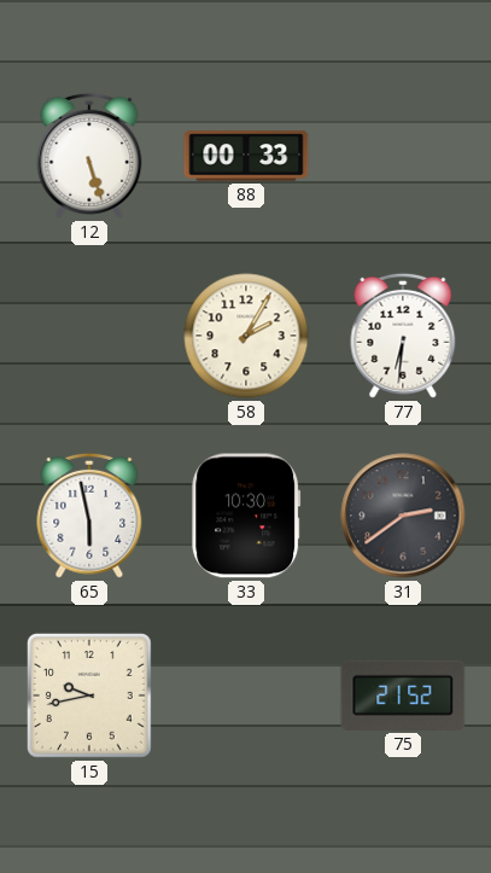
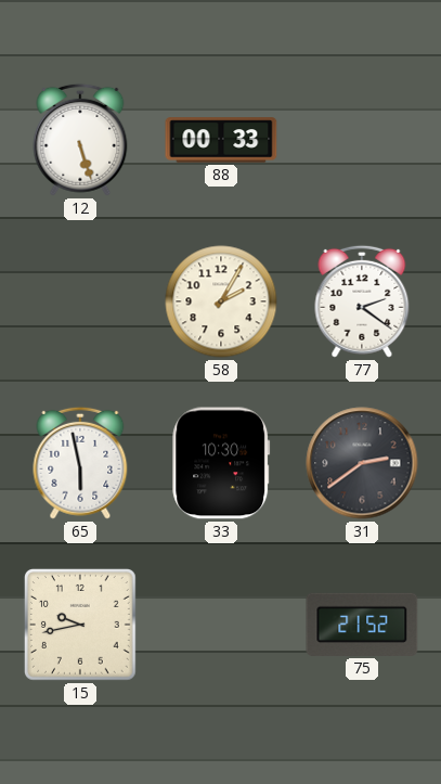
77: 6:31 -> 2:21 (362, 301)
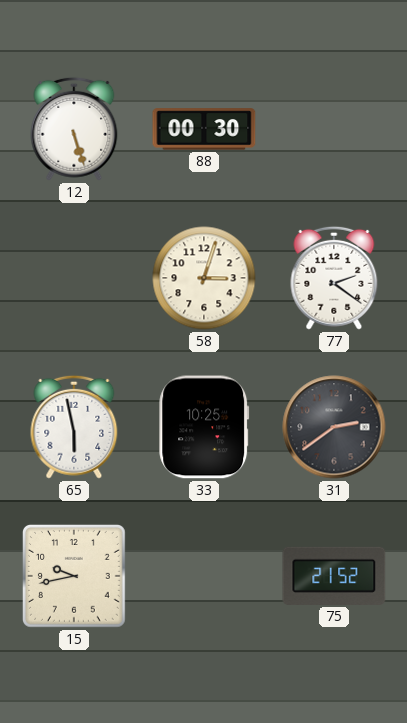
88: 00:33 -> 00:30 (204, 129)
58: 2:05 -> 3:03 (204, 278)
33: 10:30 -> 10:25 (204, 427)
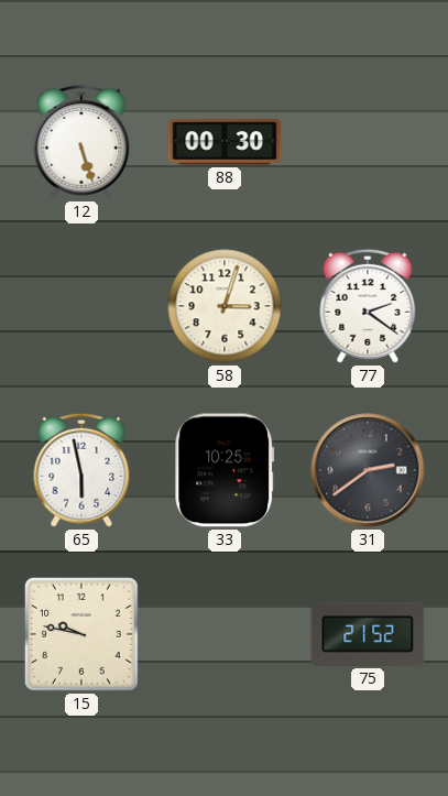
15: 9:43 -> 9:47 (81, 634)
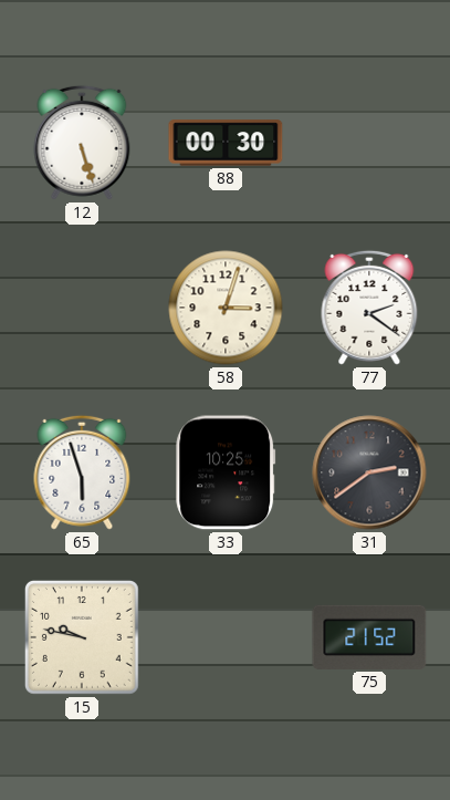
65: 5:58 -> 5:57 (82, 472)
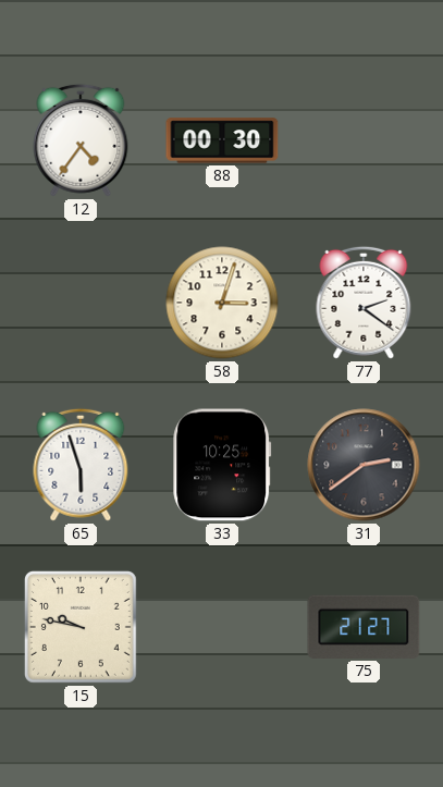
12: 5:27 -> 4:36 (81, 140)
75: 21:52 -> 21:27 (364, 627)
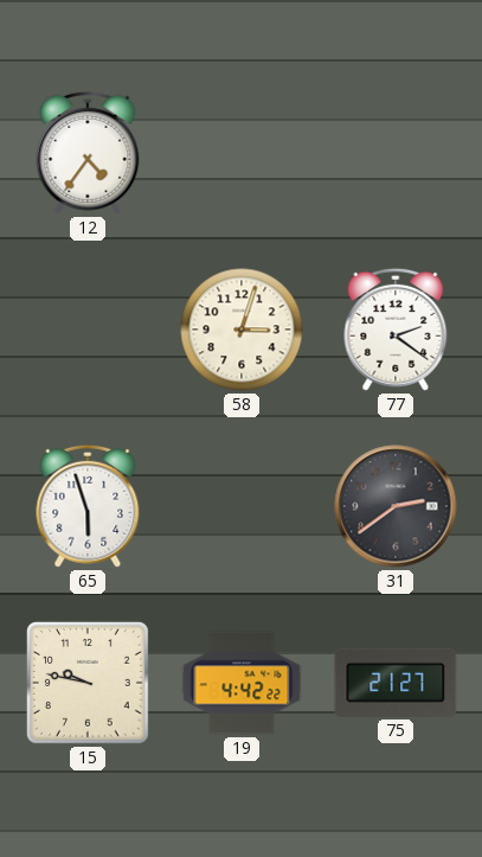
88: 00:30 -> none (222, 140)
33: 10:25 -> none (222, 465)
19: none -> 4:42 (242, 683)
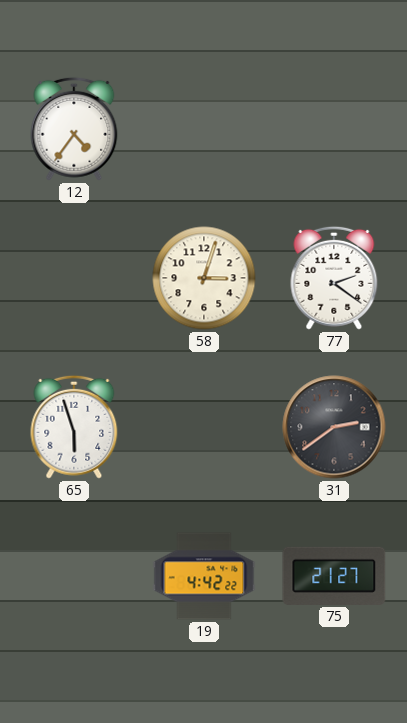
15: 9:47 -> none (88, 683)
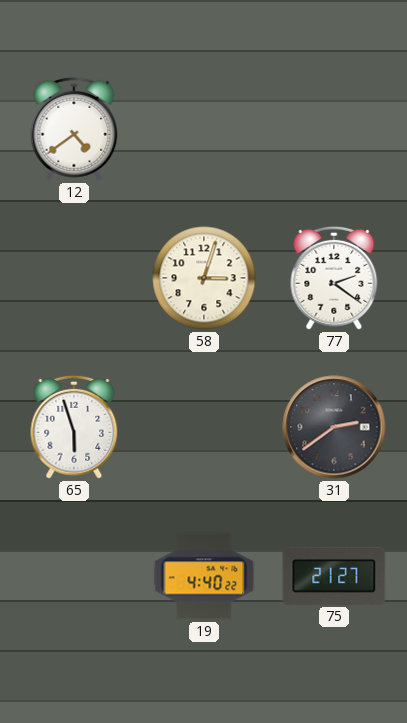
12: 4:36 -> 4:39 (74, 129)
19: 4:42 -> 4:40 (204, 576)
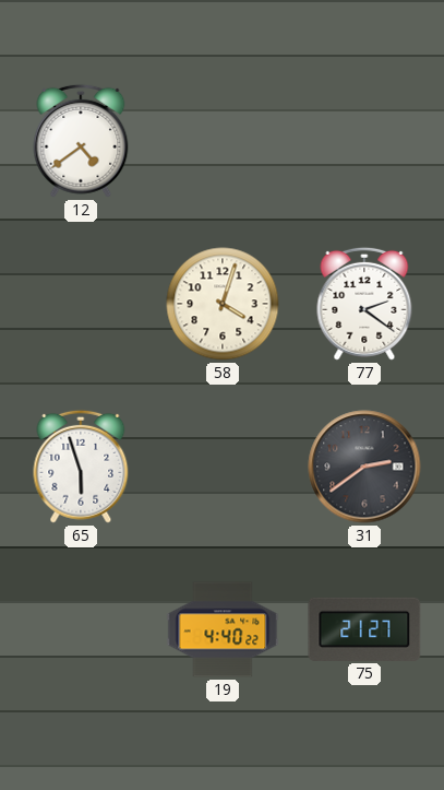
58: 3:03 -> 4:03 (223, 304)
